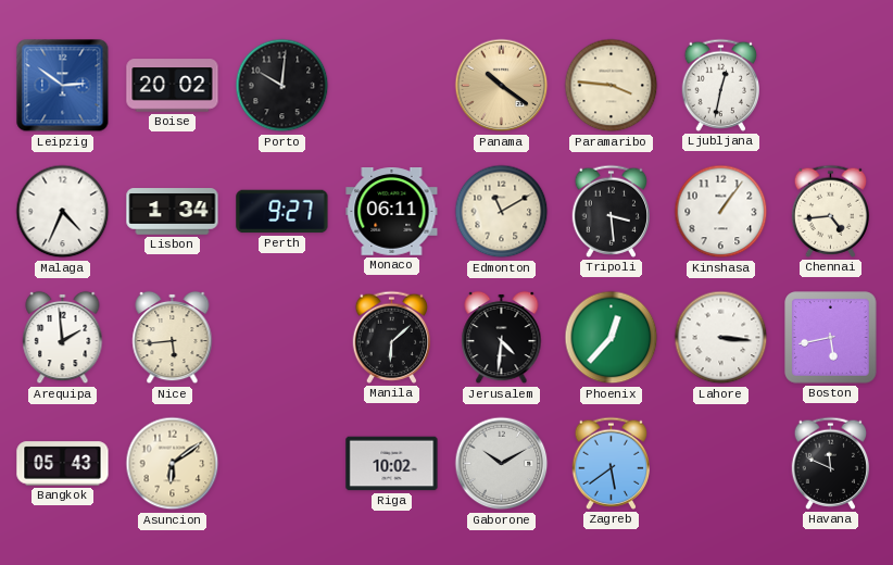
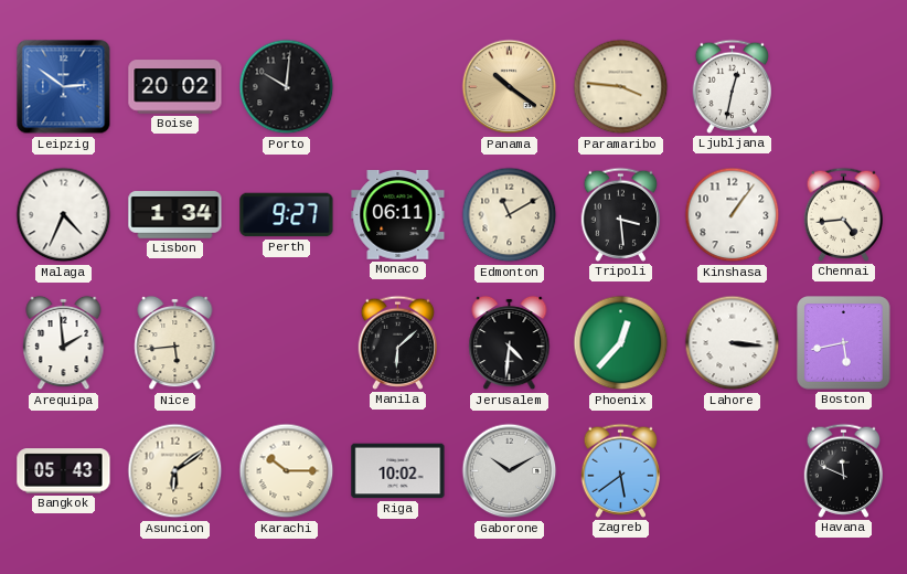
Karachi: none -> 10:15 (287, 471)
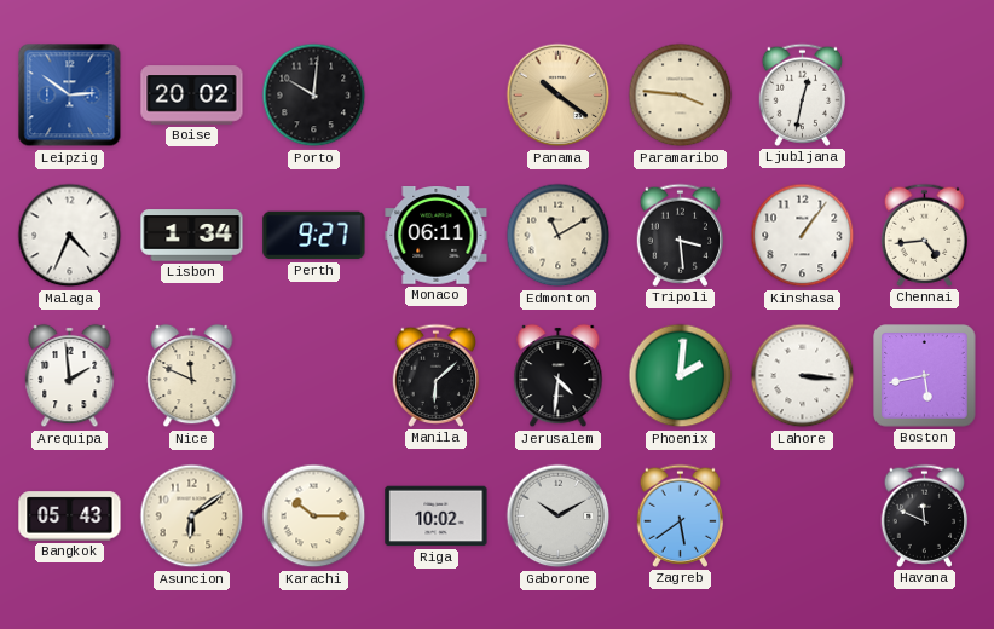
Nice: 5:44 -> 11:49 (192, 376)
Phoenix: 12:37 -> 2:01 (681, 376)
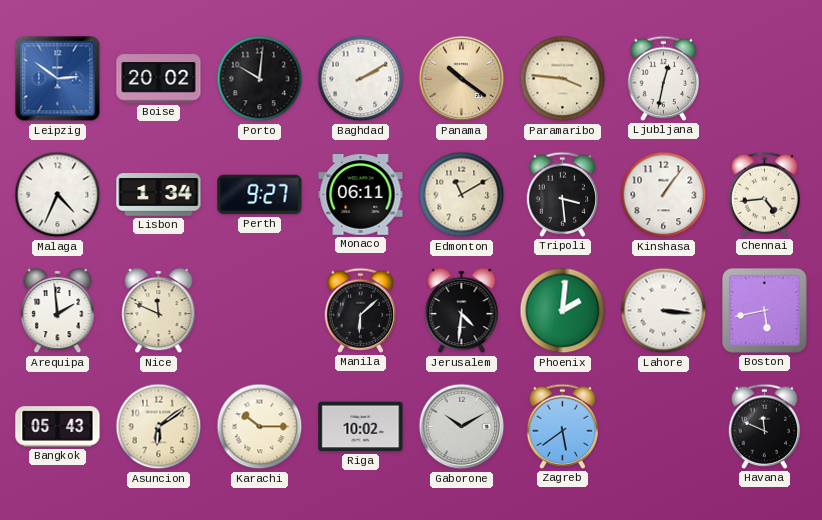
Baghdad: none -> 2:10 (361, 79)
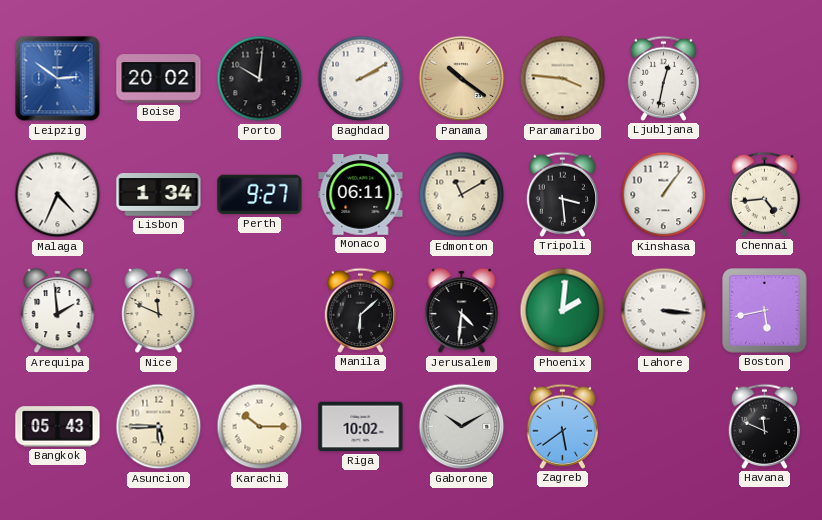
Asuncion: 6:09 -> 5:45 (159, 427)
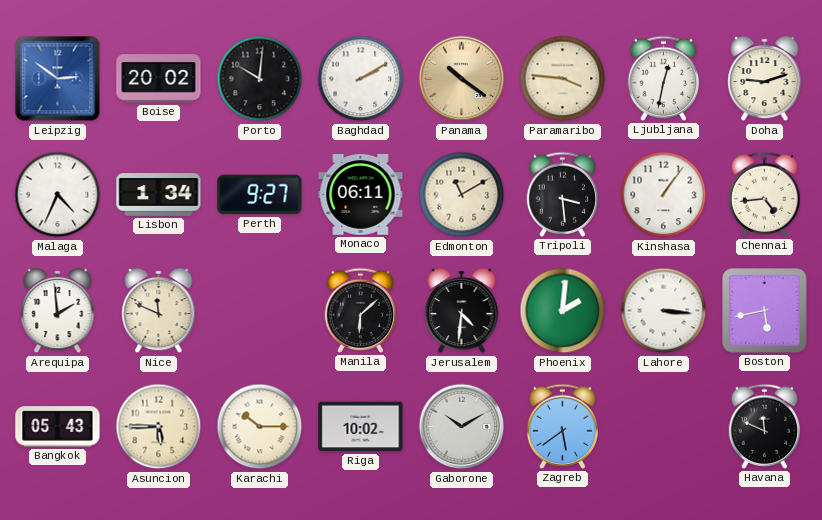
Doha: none -> 9:12 (765, 79)
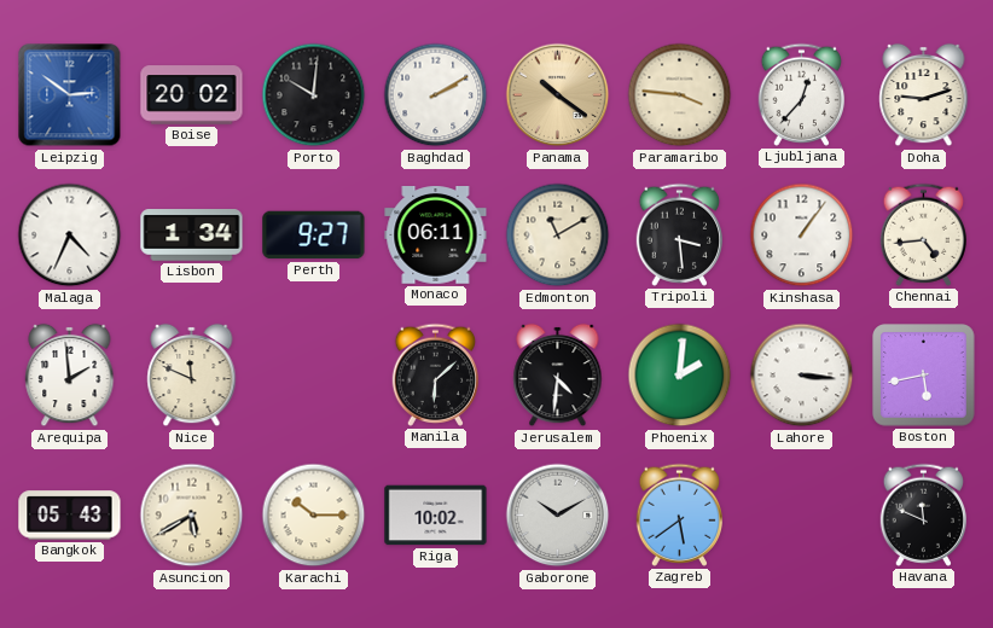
Ljubljana: 12:32 -> 12:37 (802, 94)
Asuncion: 5:45 -> 5:40 (192, 516)
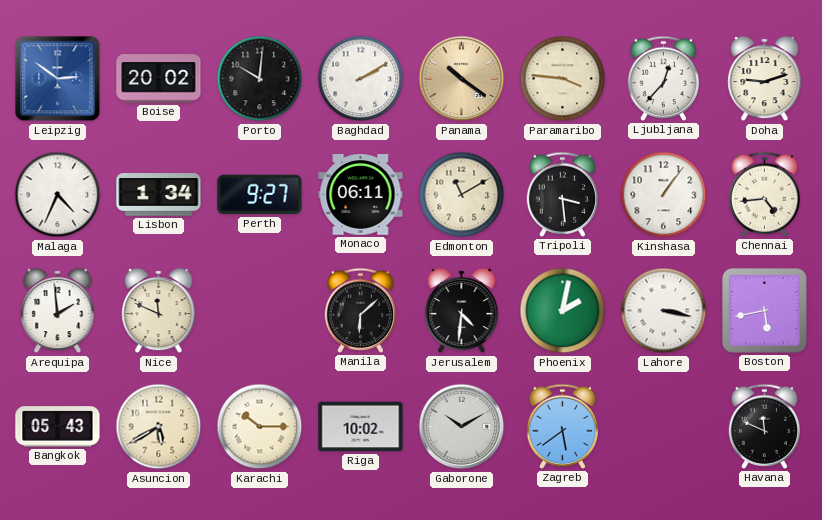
Phoenix: 2:01 -> 2:02 (563, 311)
Lahore: 3:16 -> 3:17 (664, 311)
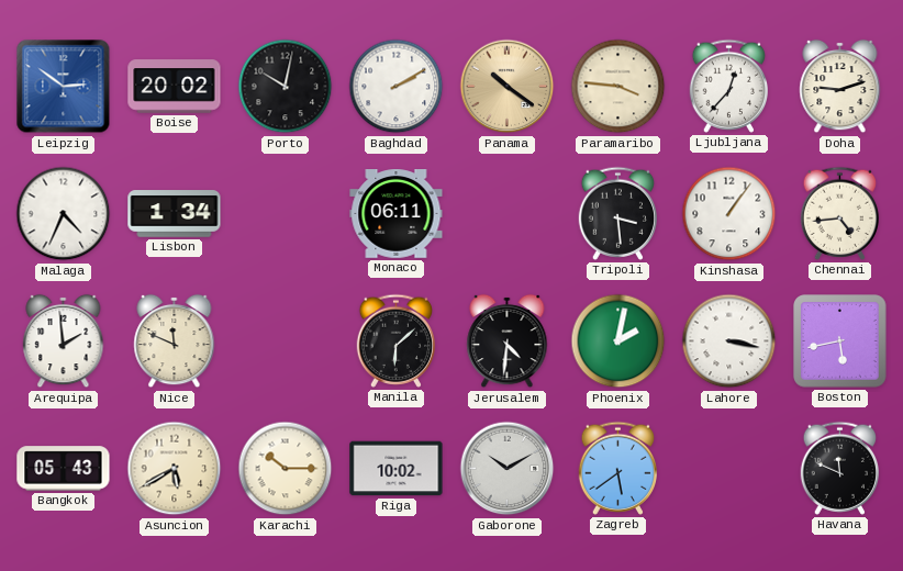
Porto: 10:01 -> 10:02 (286, 87)
Perth: 9:27 -> none (260, 195)
Edmonton: 11:10 -> none (462, 195)
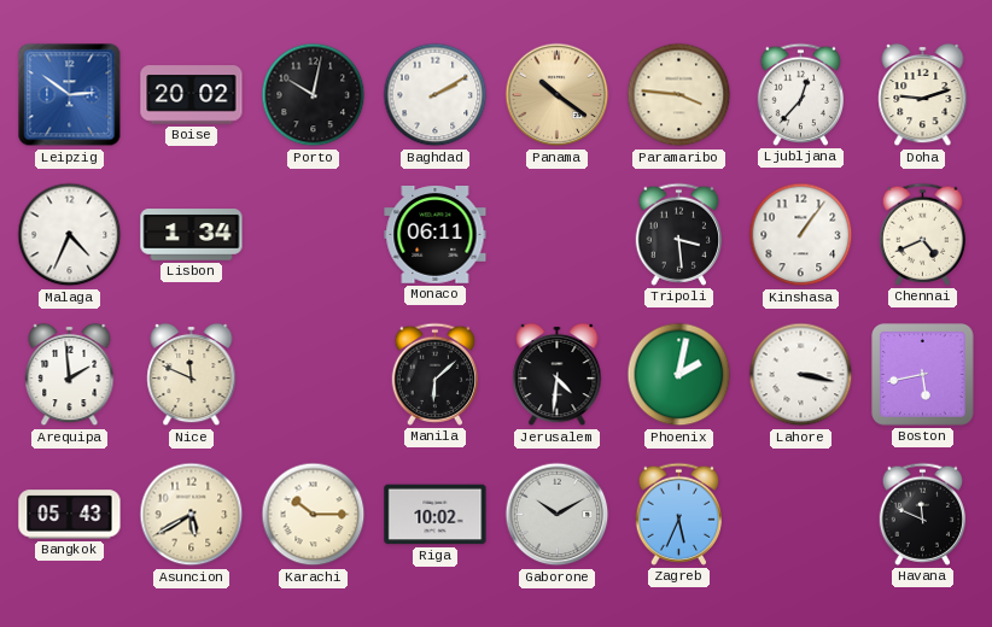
Chennai: 4:44 -> 4:41 (923, 234)
Zagreb: 5:39 -> 5:34 (679, 514)
